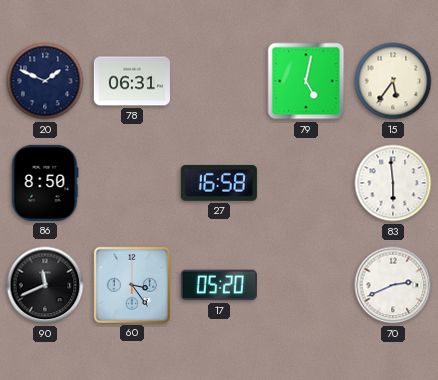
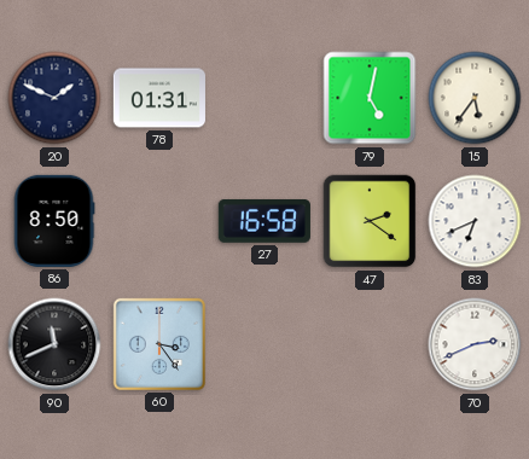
78: 06:31 -> 01:31 (159, 98)
47: none -> 2:21 (370, 221)
83: 5:59 -> 6:41 (475, 221)
17: 05:20 -> none (219, 285)
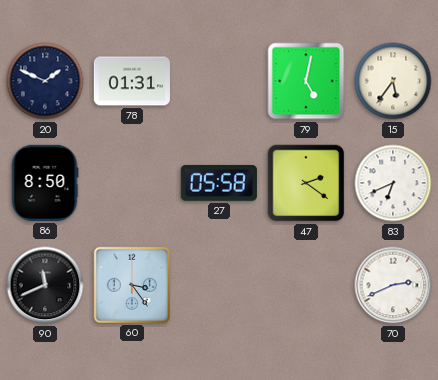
27: 16:58 -> 05:58 (219, 183)
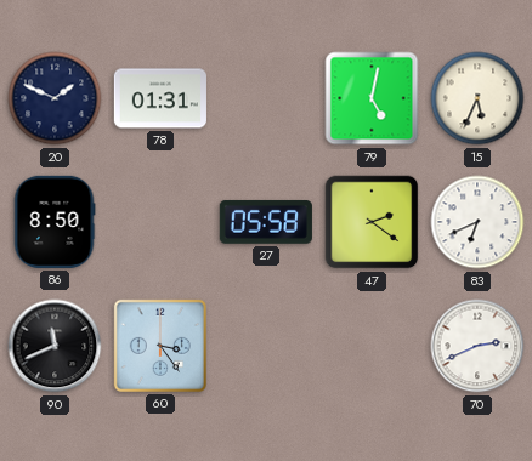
15: 5:36 -> 5:34 (477, 98)
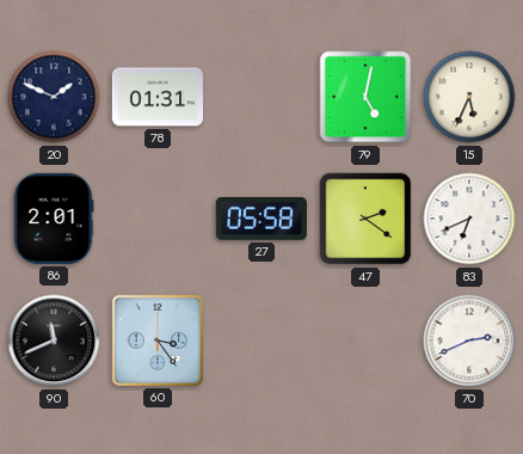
86: 8:50 -> 2:01 (54, 219)
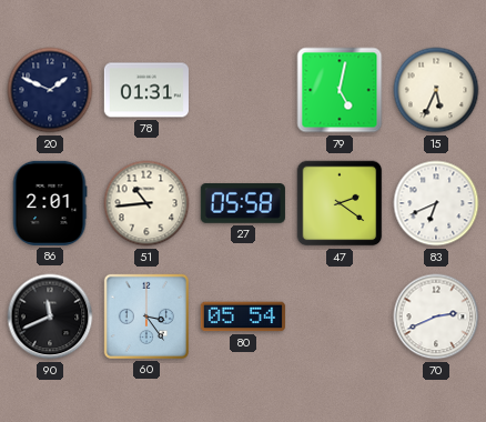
51: none -> 10:44 (146, 203)
80: none -> 05:54 (243, 316)
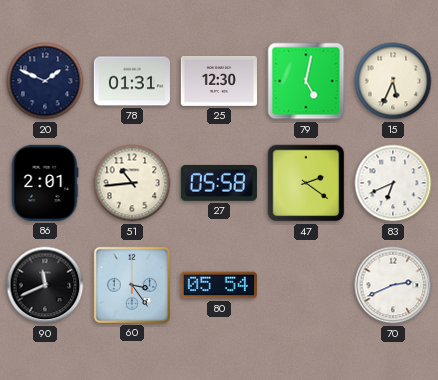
25: none -> 12:30 (219, 81)
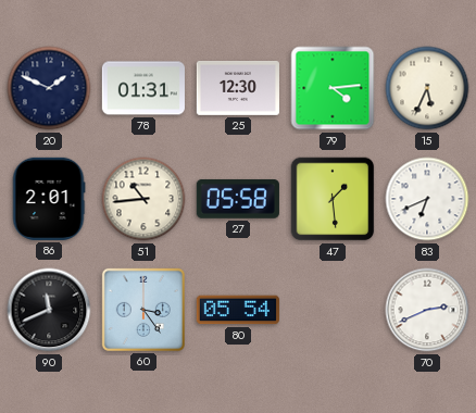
79: 5:02 -> 4:14 (333, 88)
47: 2:21 -> 1:29 (333, 199)
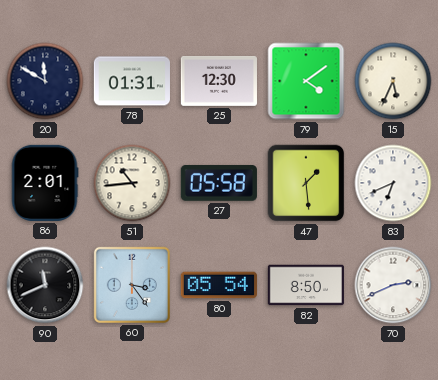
20: 1:49 -> 11:50 (45, 81)
79: 4:14 -> 4:09 (306, 81)
82: none -> 8:50 (306, 285)
